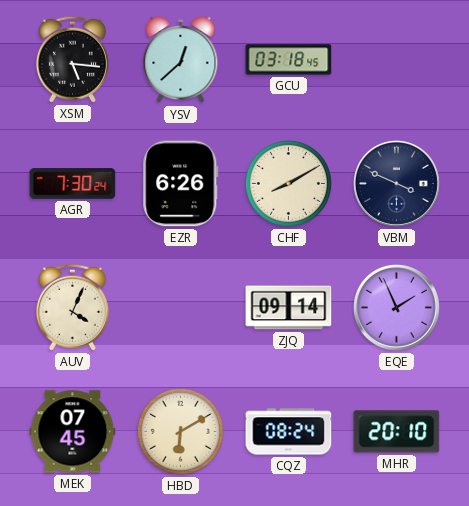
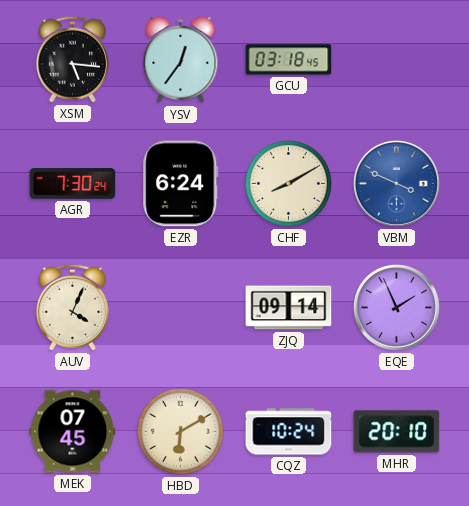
YSV: 12:38 -> 12:36 (181, 60)
EZR: 6:26 -> 6:24 (181, 184)
VBM dial: navy -> blue (396, 183)
CQZ: 08:24 -> 10:24 (289, 432)
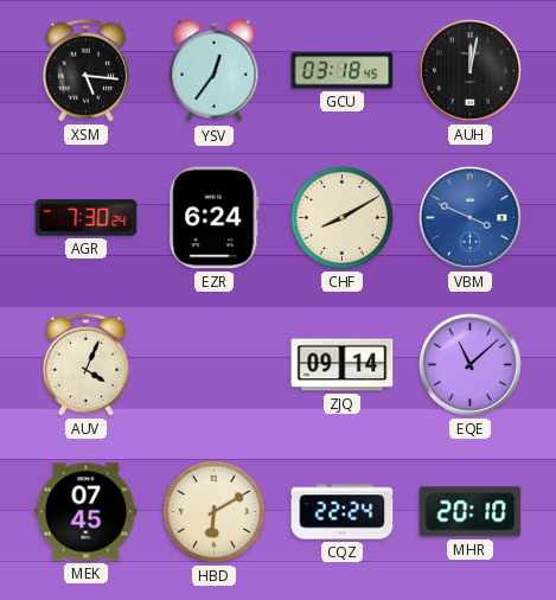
AUH: none -> 12:02 (469, 70)
EQE: 1:56 -> 11:08 (469, 364)
CQZ: 10:24 -> 22:24 (343, 512)
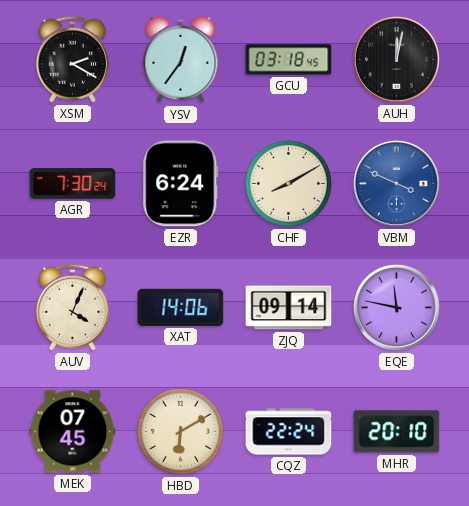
XSM: 5:16 -> 2:20 (72, 59)
XAT: none -> 14:06 (181, 307)
EQE: 11:08 -> 11:47 (396, 307)
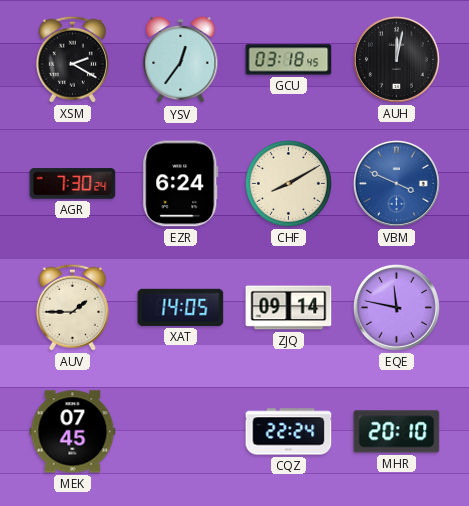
AUV: 4:04 -> 1:45 (72, 307)
XAT: 14:06 -> 14:05 (181, 307)
HBD: 6:10 -> none (180, 431)
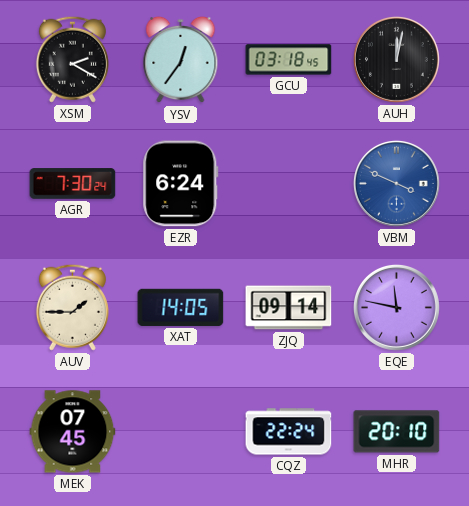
CHF: 8:10 -> none (288, 183)
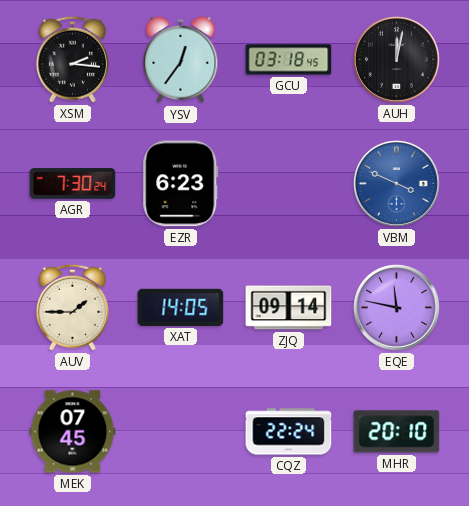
XSM: 2:20 -> 2:16 (72, 59)
EZR: 6:24 -> 6:23 (181, 184)
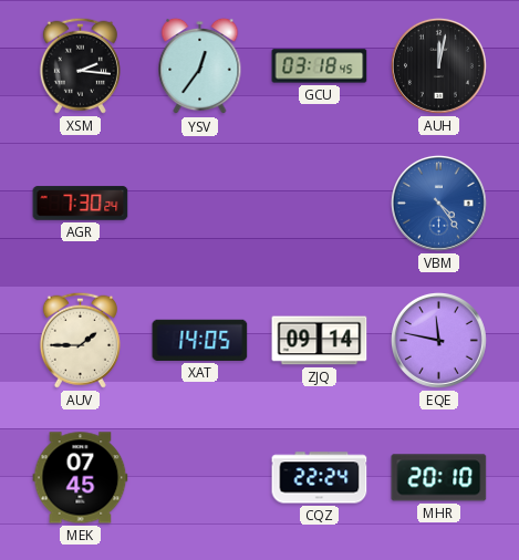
EZR: 6:23 -> none (181, 184)
VBM: 3:49 -> 4:24 (438, 203)
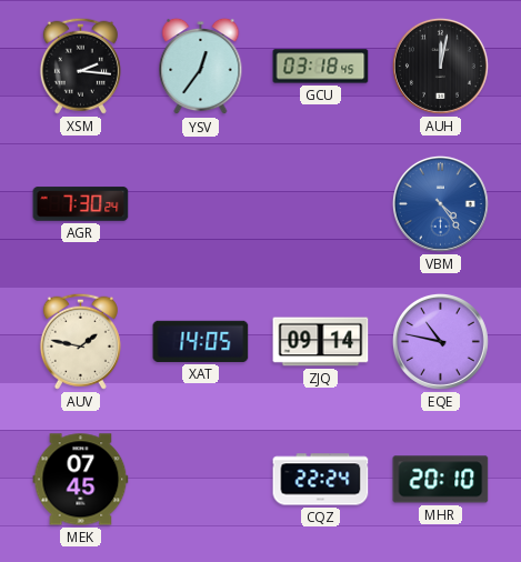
AUV: 1:45 -> 1:47 (80, 341)
EQE: 11:47 -> 10:47 (440, 341)
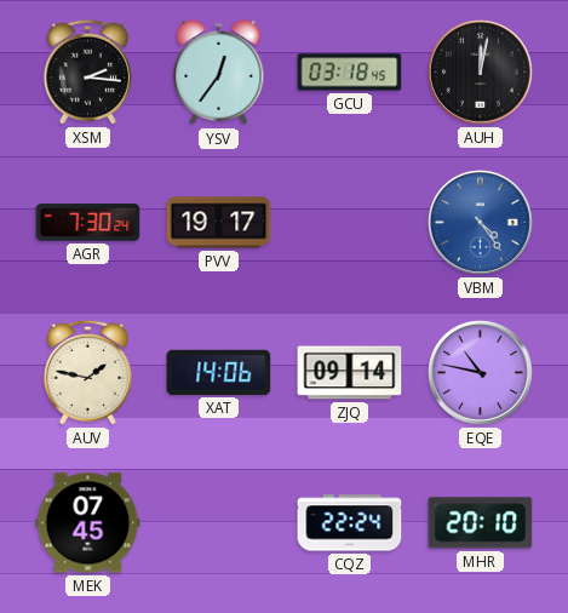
PVV: none -> 19:17 (219, 223)
XAT: 14:05 -> 14:06 (219, 372)
